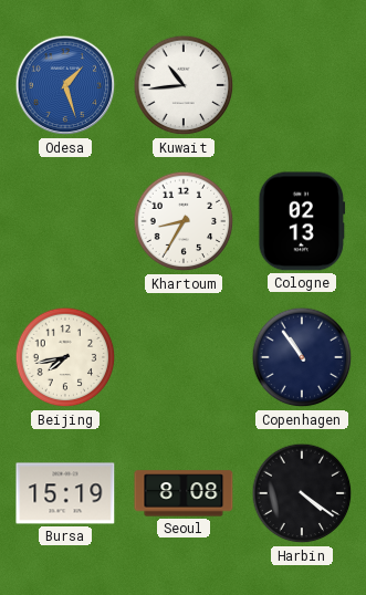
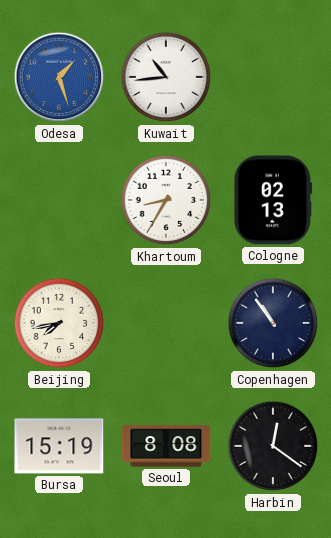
Harbin: 4:21 -> 12:21 (273, 446)
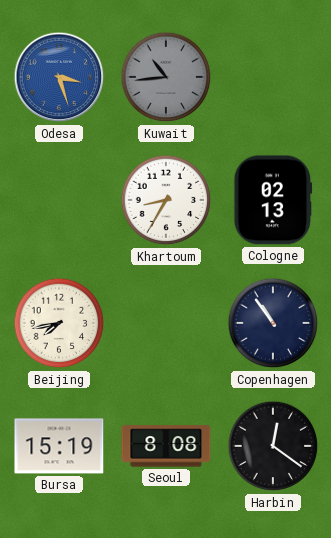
Odesa: 1:27 -> 3:27 (59, 77)
Kuwait dial: white -> grey (166, 77)
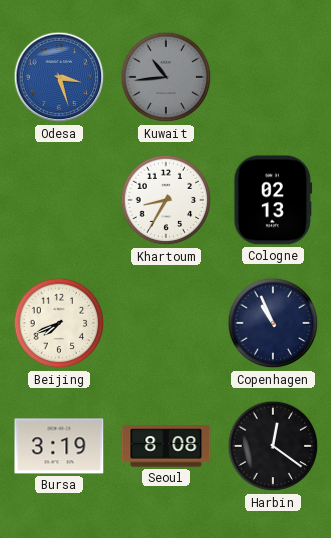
Beijing: 7:43 -> 7:41 (59, 323)
Copenhagen: 10:54 -> 10:56 (273, 323)
Bursa: 15:19 -> 3:19 (59, 446)
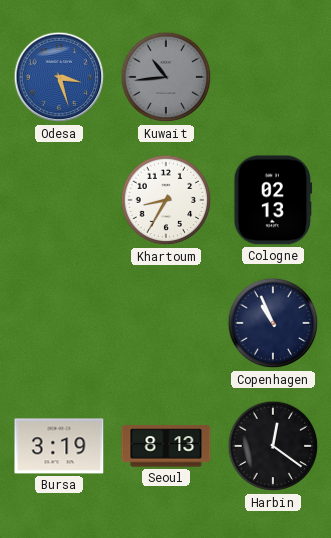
Beijing: 7:41 -> none (59, 323)
Seoul: 8:08 -> 8:13 (166, 446)
